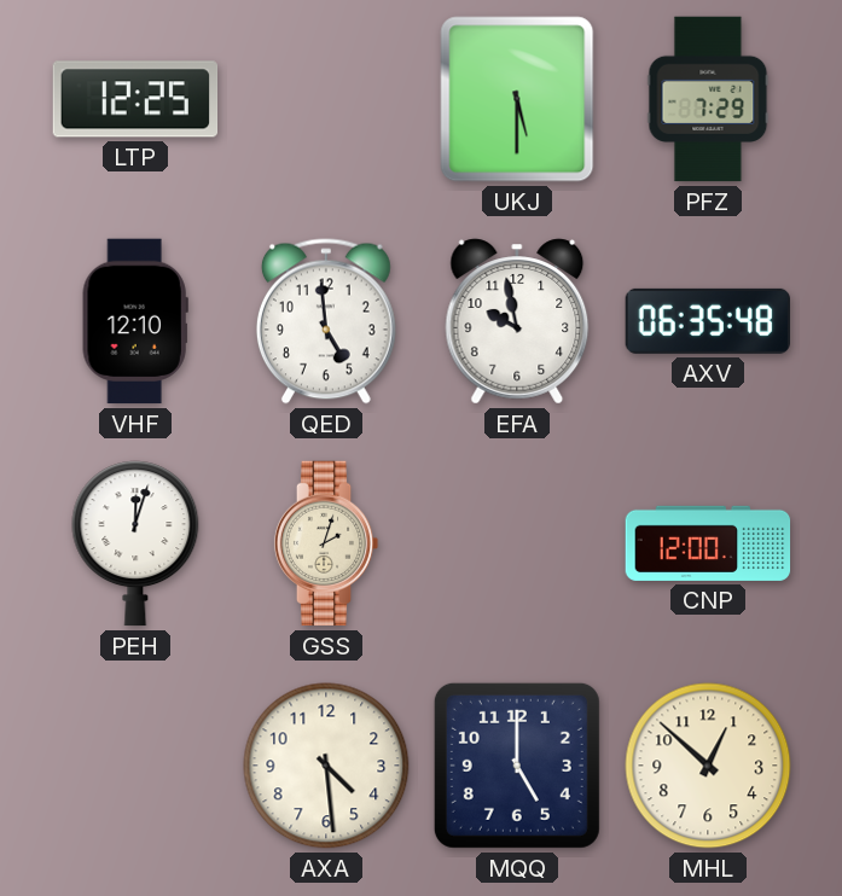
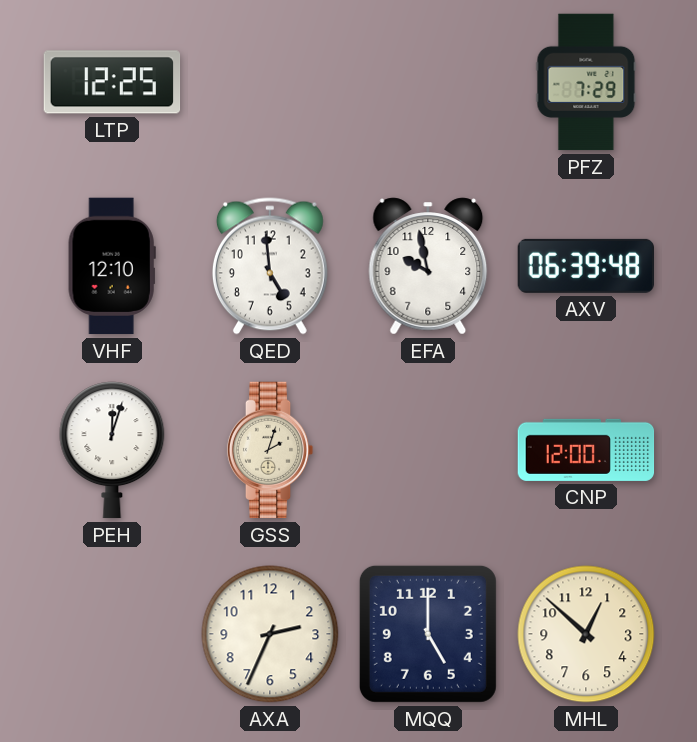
UKJ: 5:30 -> none (517, 99)
AXV: 06:35 -> 06:39 (585, 266)
AXA: 4:29 -> 2:34 (270, 634)
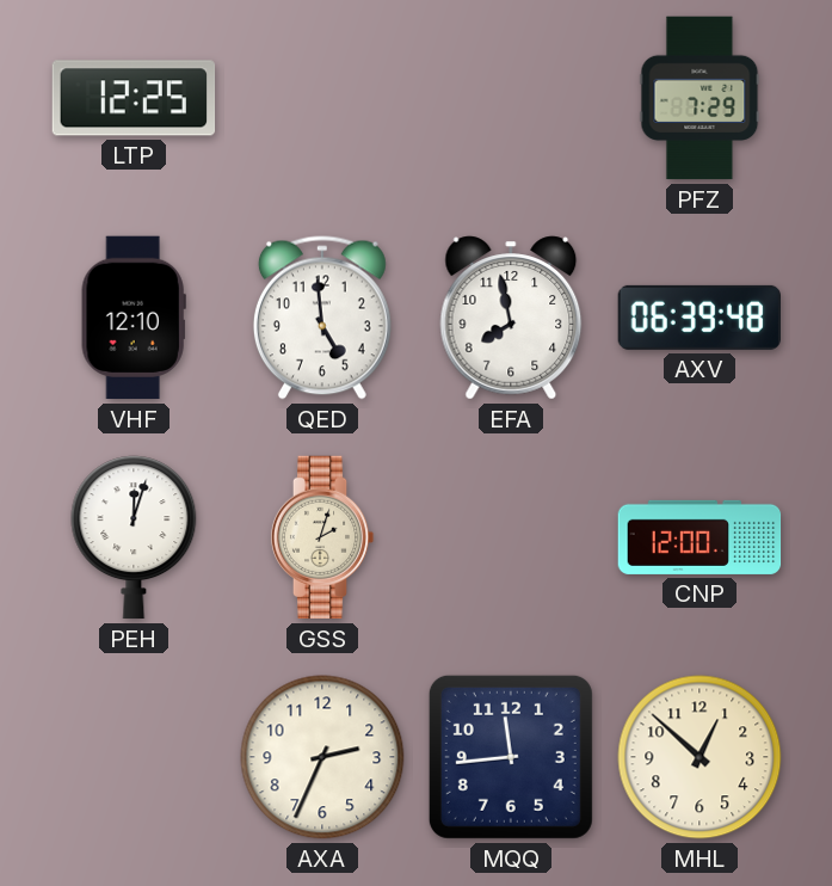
EFA: 9:58 -> 7:58 (511, 318)
MQQ: 5:00 -> 11:44 (511, 757)
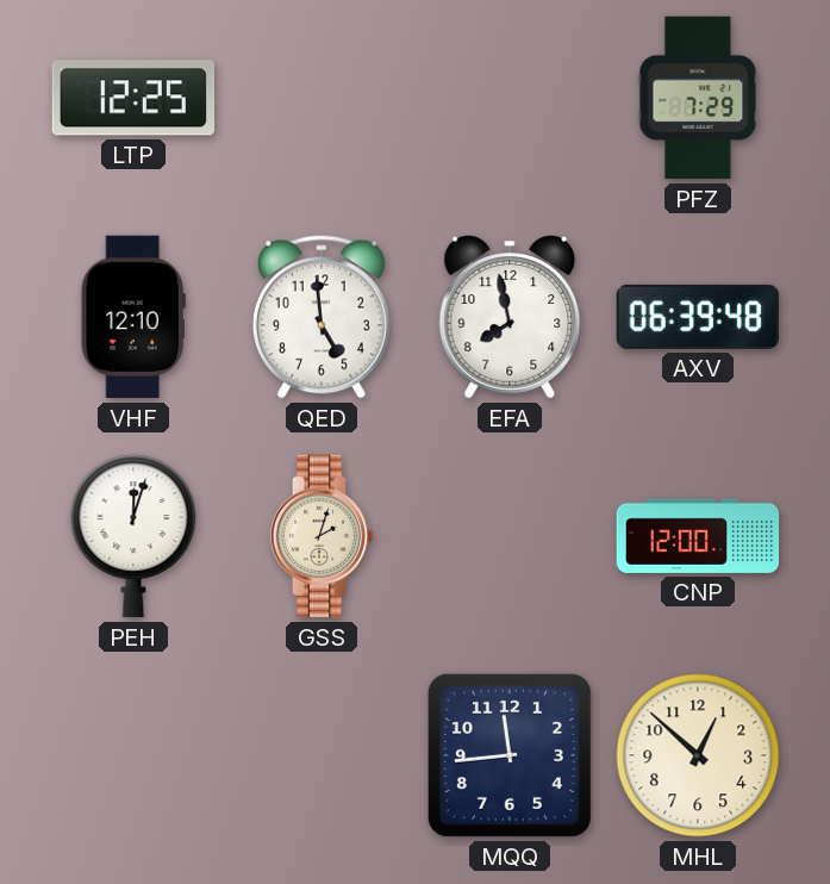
AXA: 2:34 -> none (322, 757)
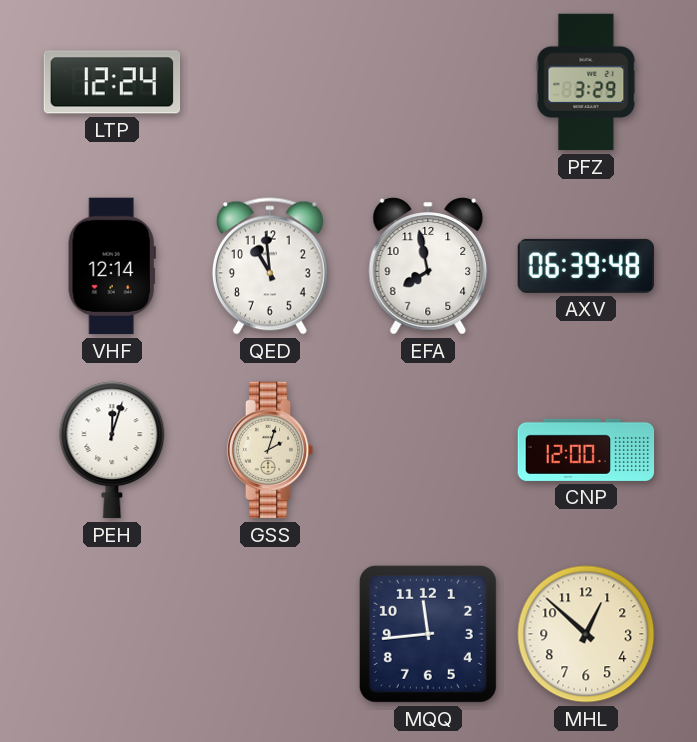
LTP: 12:25 -> 12:24 (112, 82)
PFZ: 7:29 -> 3:29 (586, 82)
VHF: 12:10 -> 12:14 (112, 266)
QED: 4:59 -> 10:59 (270, 266)
